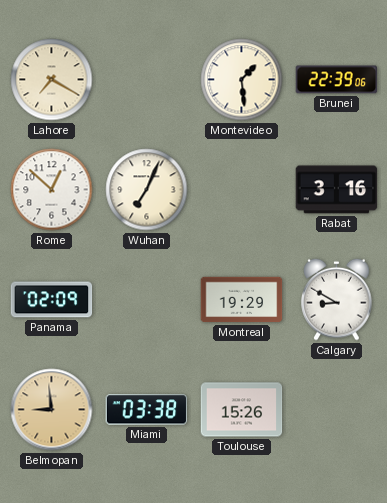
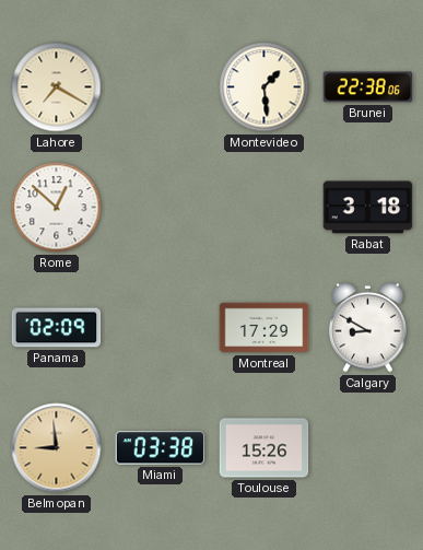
Brunei: 22:39 -> 22:38 (368, 87)
Wuhan: 7:04 -> none (147, 190)
Rabat: 3:16 -> 3:18 (368, 208)
Montreal: 19:29 -> 17:29 (265, 328)
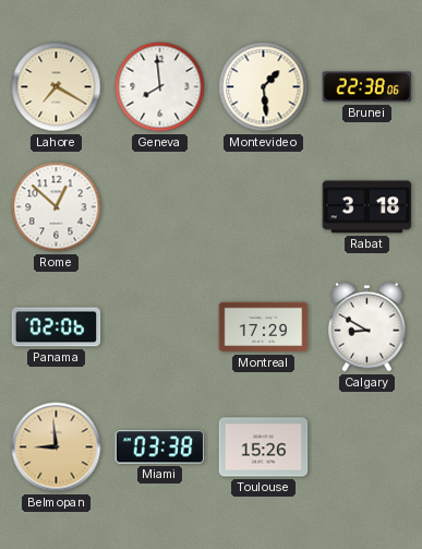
Geneva: none -> 7:59 (160, 87)
Panama: 02:09 -> 02:06 (57, 327)
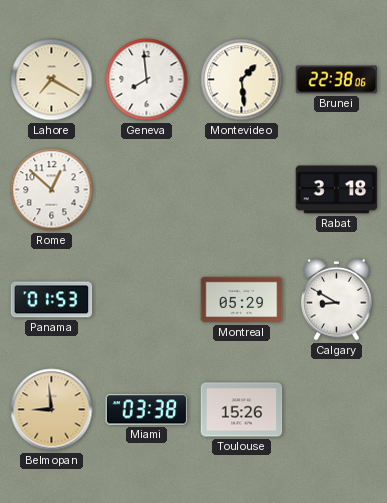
Panama: 02:06 -> 01:53 (52, 300)
Montreal: 17:29 -> 05:29 (242, 300)
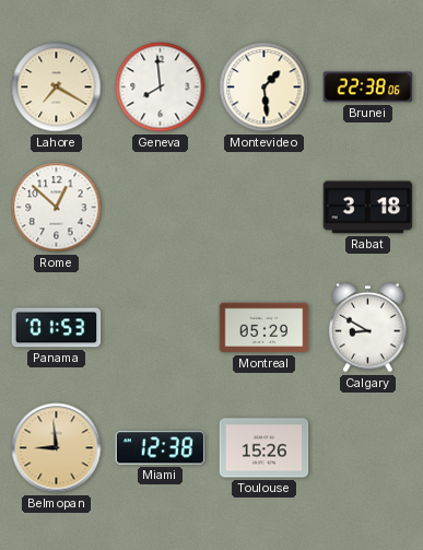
Miami: 03:38 -> 12:38 (161, 448)
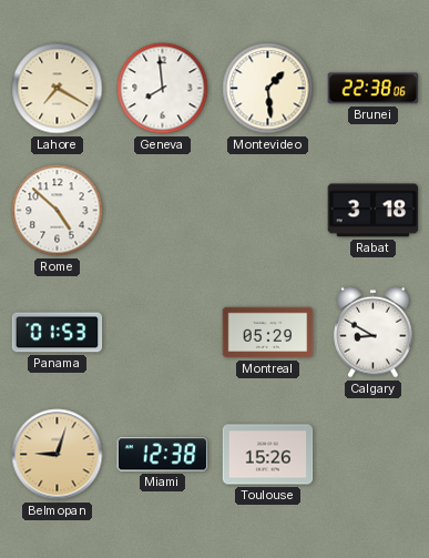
Rome: 12:52 -> 4:52 (58, 211)
Belmopan: 8:59 -> 9:03 (58, 455)
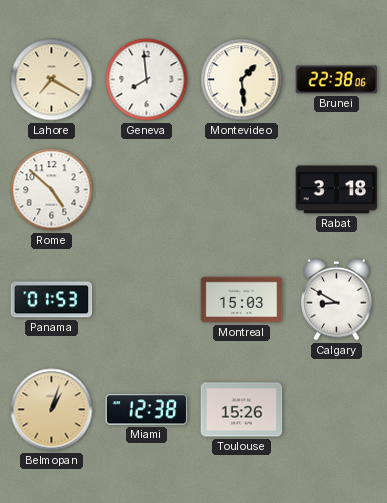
Montreal: 05:29 -> 15:03 (242, 300)
Belmopan: 9:03 -> 1:03 (52, 410)
